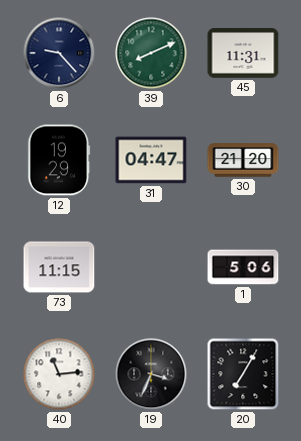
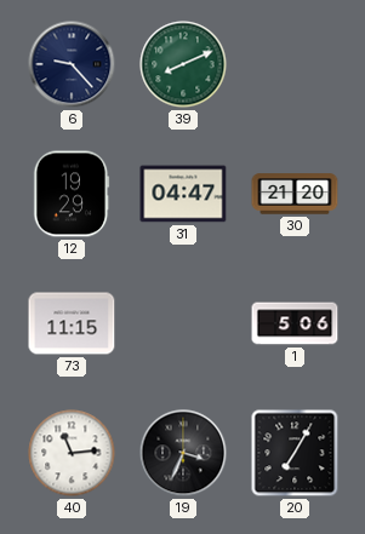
45: 11:31 -> none (243, 53)
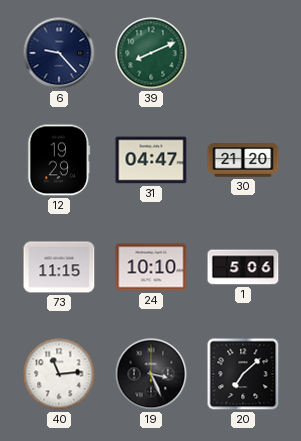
24: none -> 10:10 (151, 267)
19: 3:34 -> 3:26 (151, 374)
20: 7:05 -> 7:08 (243, 374)
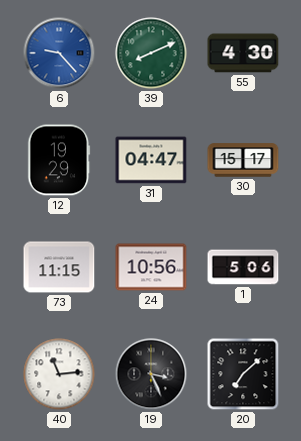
6 dial: navy -> blue (59, 53)
55: none -> 4:30 (243, 53)
30: 21:20 -> 15:17 (243, 160)
24: 10:10 -> 10:56 (151, 267)
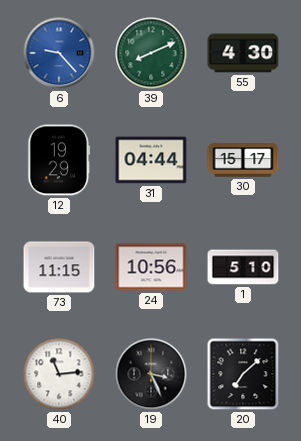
31: 04:47 -> 04:44 (151, 160)
1: 5:06 -> 5:10 (243, 267)
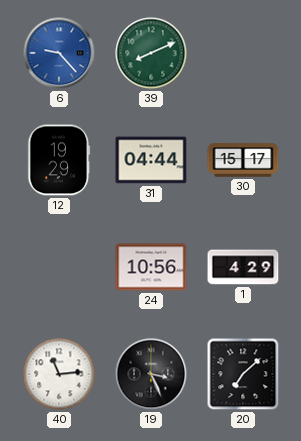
55: 4:30 -> none (243, 53)
73: 11:15 -> none (59, 267)
1: 5:10 -> 4:29 (243, 267)
